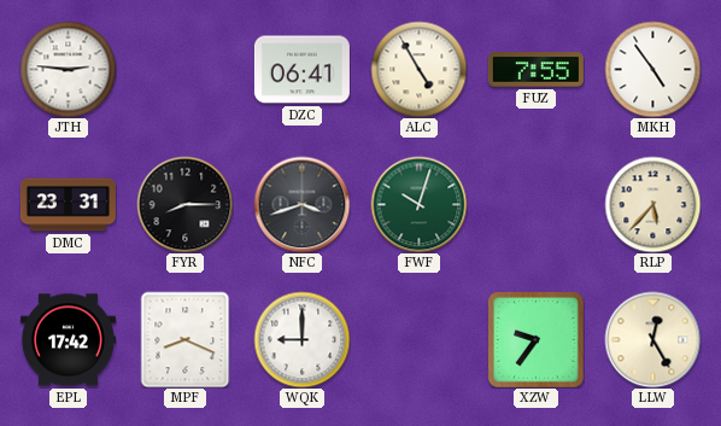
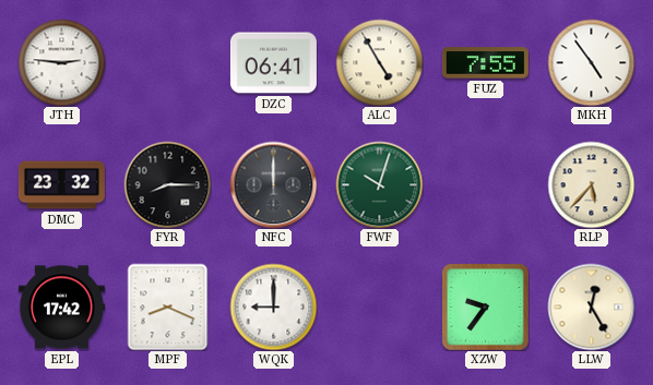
DMC: 23:31 -> 23:32 (61, 185)
NFC: 3:42 -> 12:00 (273, 184)
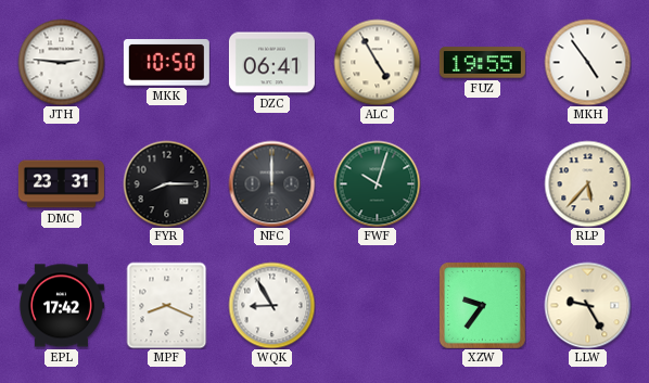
MKK: none -> 10:50 (166, 63)
FUZ: 7:55 -> 19:55 (482, 63)
DMC: 23:32 -> 23:31 (61, 184)
WQK: 9:00 -> 8:55 (271, 305)
LLW: 12:25 -> 9:25 (587, 305)
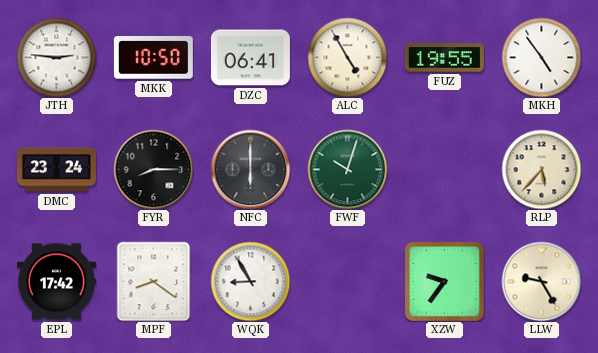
DMC: 23:31 -> 23:24 (56, 170)
NFC: 12:00 -> 6:00 (250, 169)
MPF: 8:19 -> 8:21 (154, 281)
